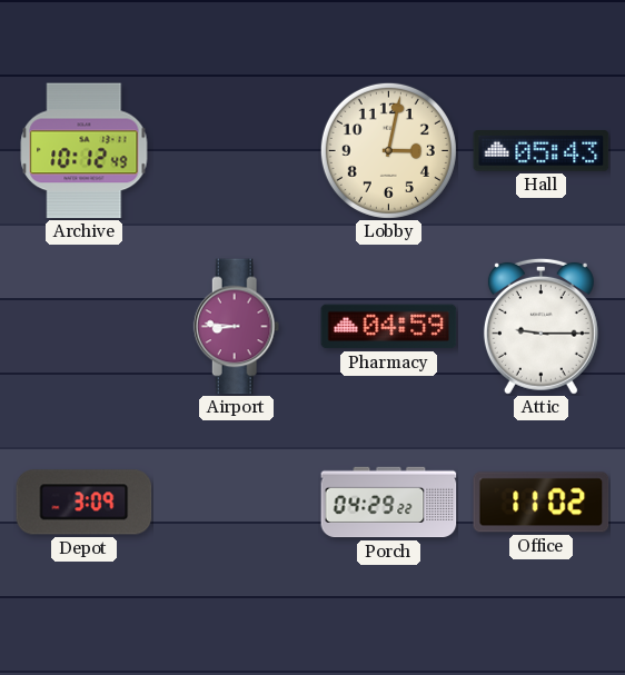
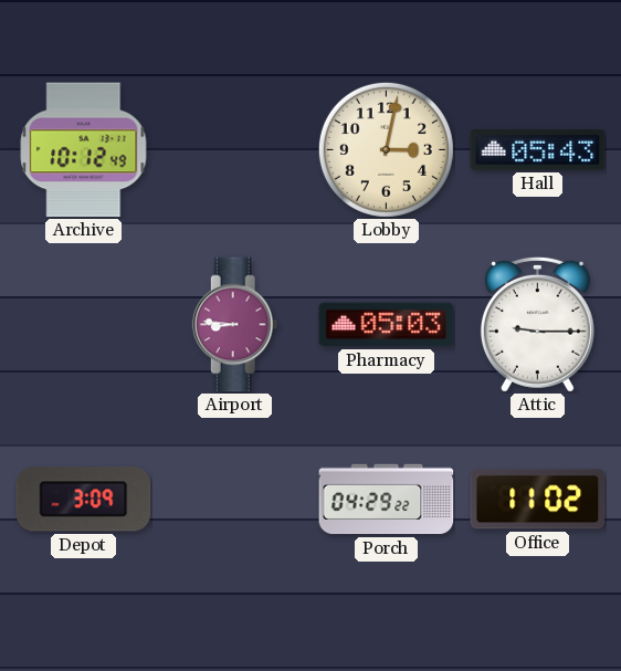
Pharmacy: 04:59 -> 05:03 (387, 325)
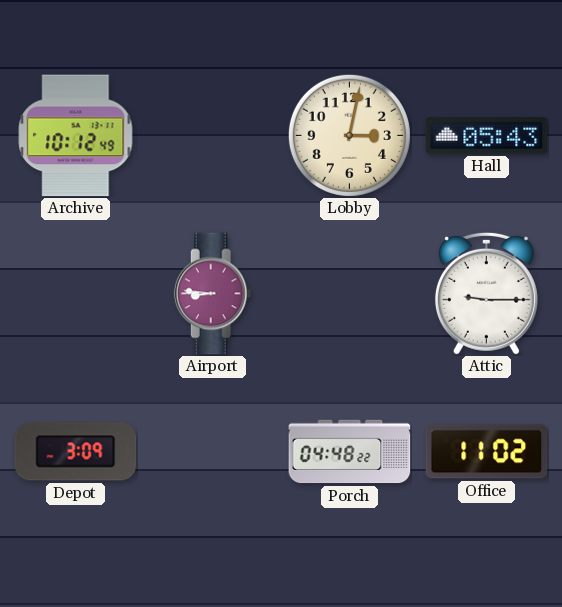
Pharmacy: 05:03 -> none (387, 325)
Porch: 04:29 -> 04:48 (350, 452)
